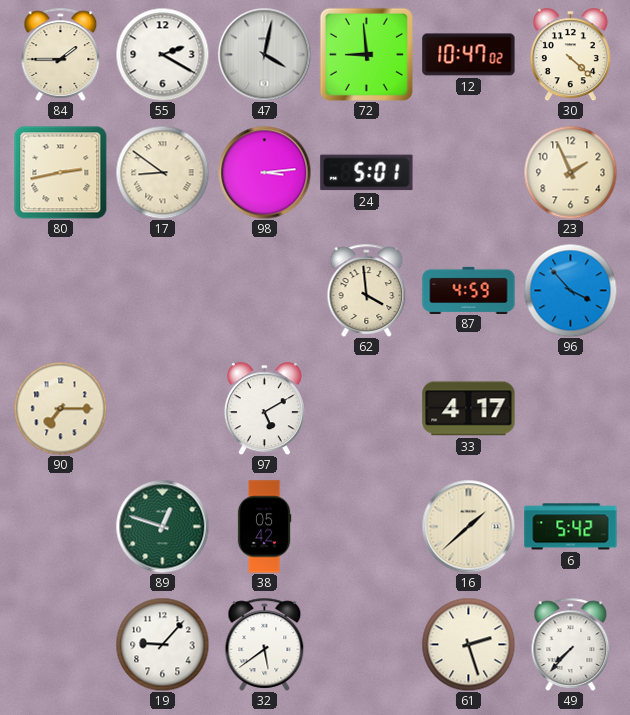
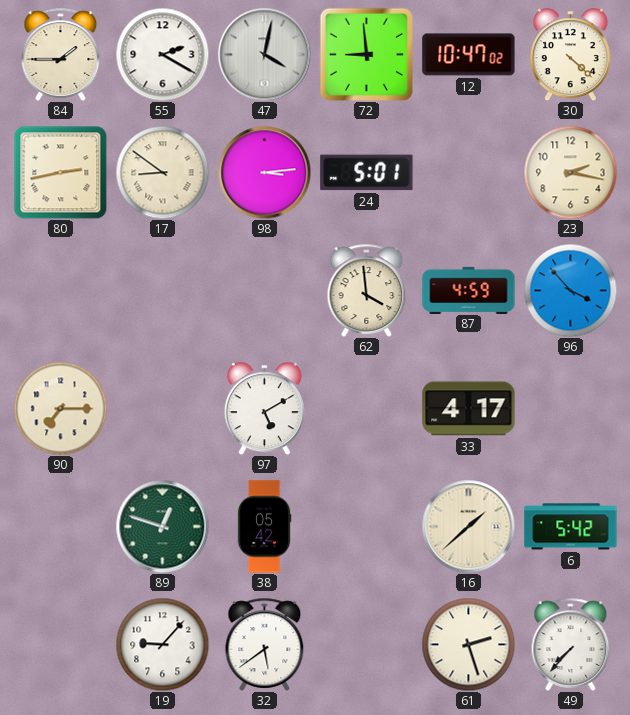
23: 1:56 -> 2:17 (570, 172)
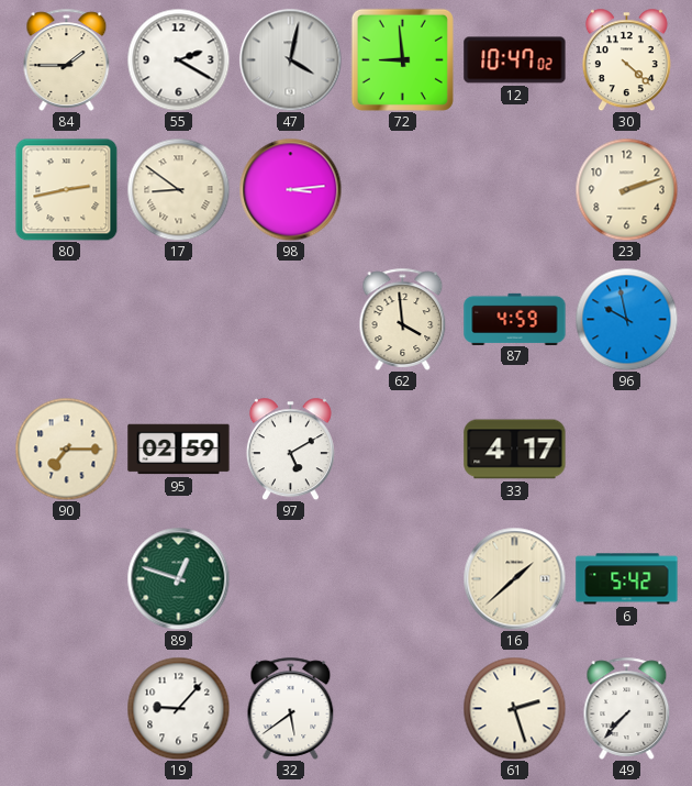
24: 5:01 -> none (367, 173)
23: 2:17 -> 2:12 (626, 189)
96: 3:53 -> 9:58 (626, 319)
95: none -> 02:59 (179, 450)
38: 05:42 -> none (264, 527)
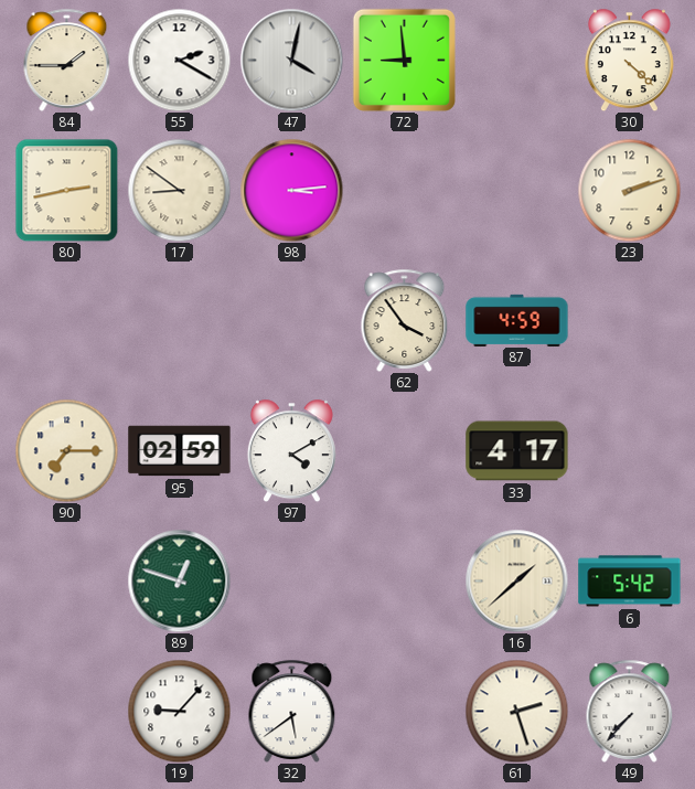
12: 10:47 -> none (515, 60)
62: 3:59 -> 3:54 (405, 320)
96: 9:58 -> none (626, 319)
97: 5:10 -> 4:10 (291, 450)
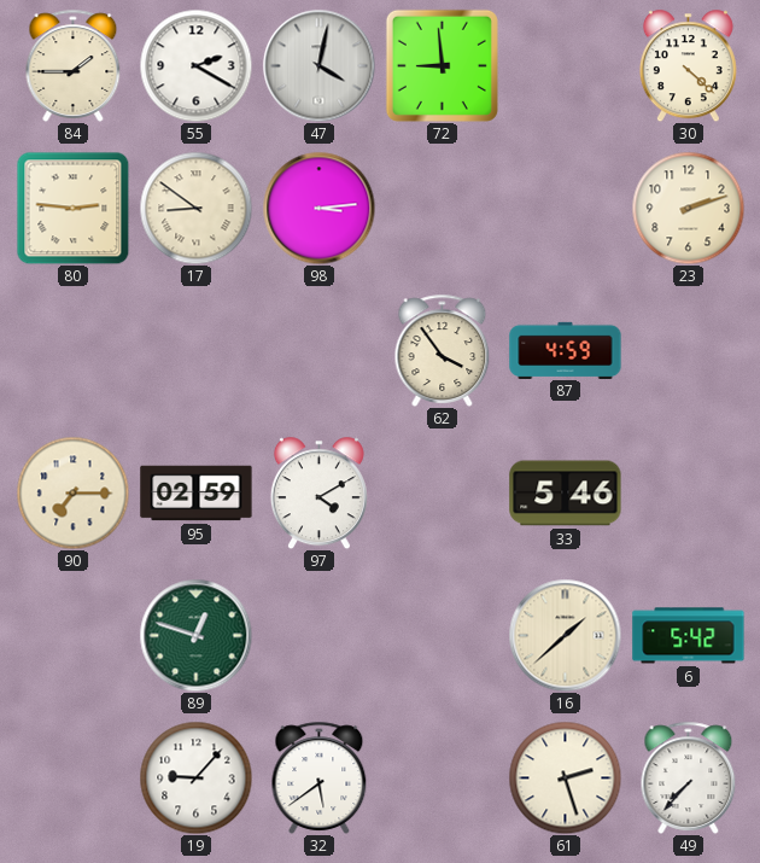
80: 2:43 -> 2:46 (72, 208)
33: 4:17 -> 5:46 (566, 494)
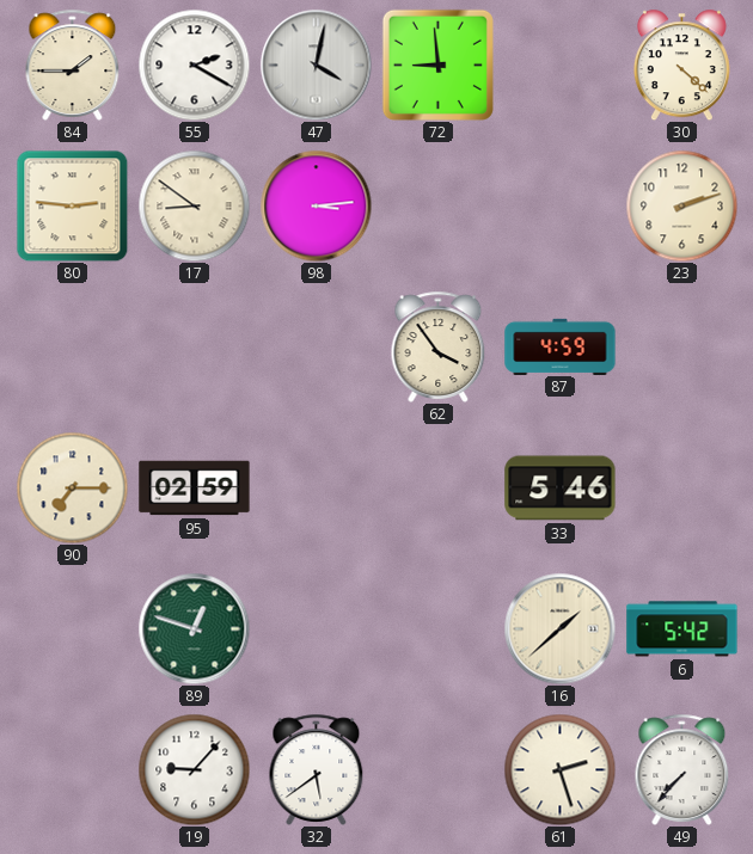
97: 4:10 -> none (318, 492)
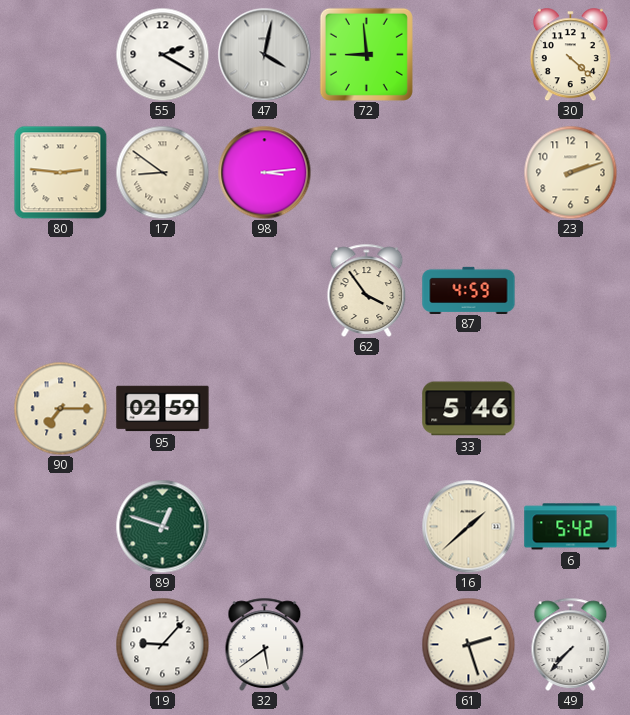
84: 1:45 -> none (73, 64)
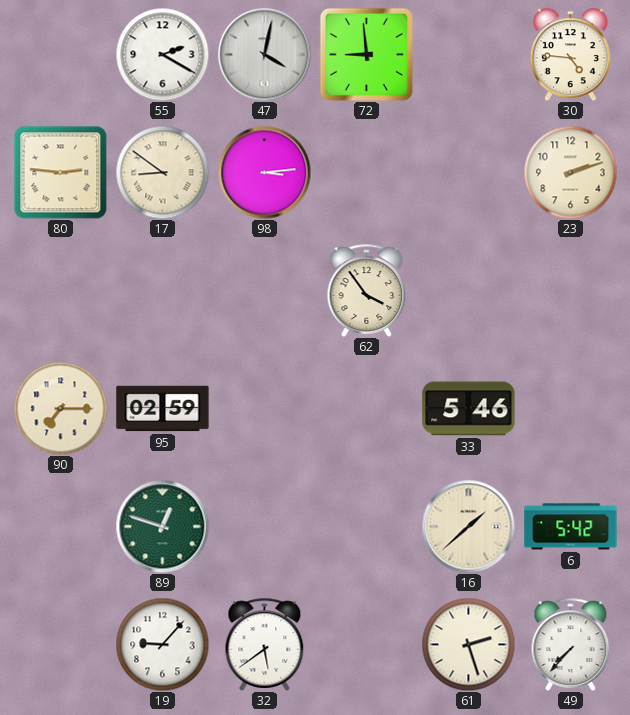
30: 4:22 -> 4:46 (570, 54)
87: 4:59 -> none (469, 290)
